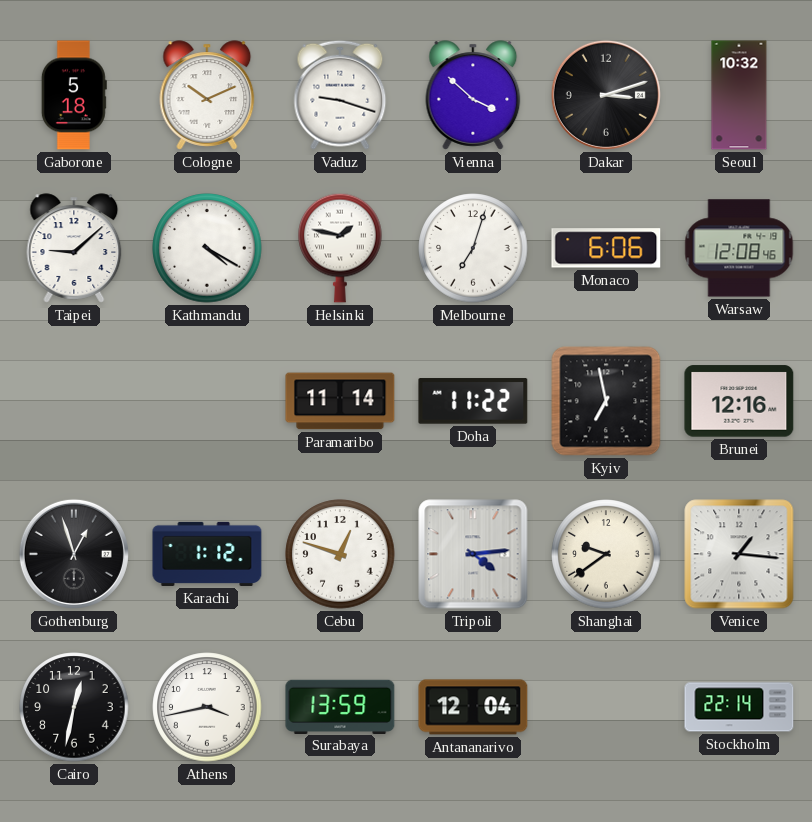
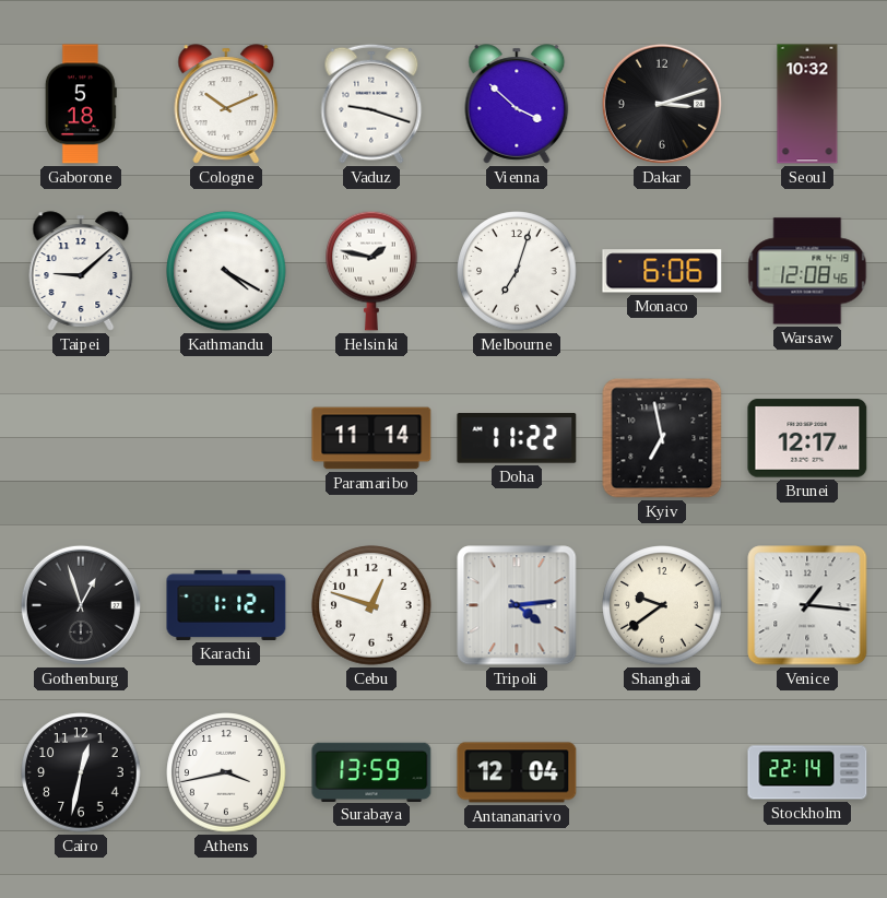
Brunei: 12:16 -> 12:17 (807, 438)
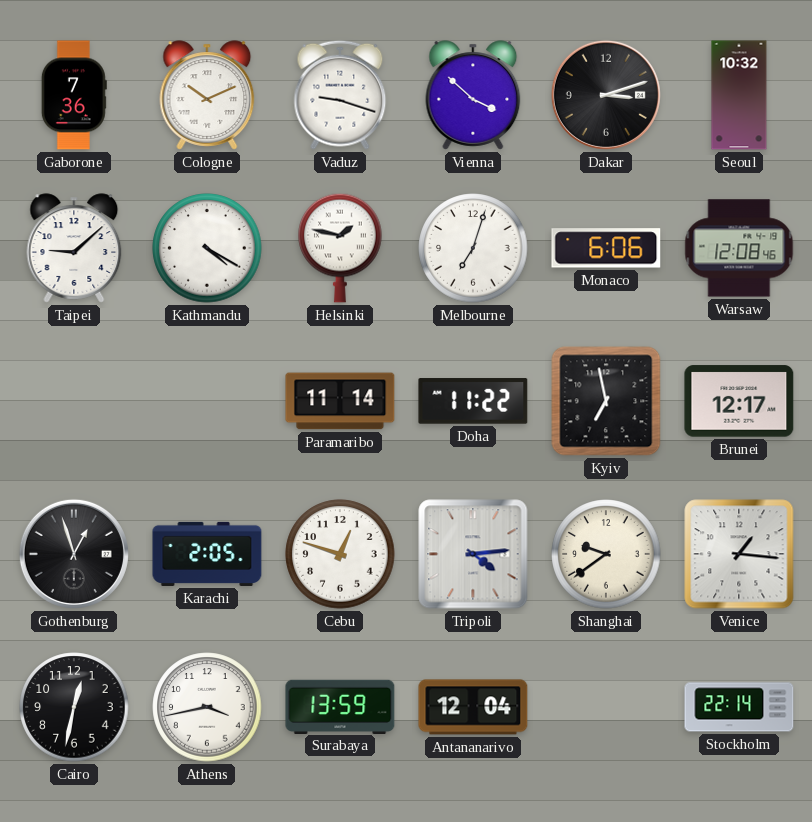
Gaborone: 5:18 -> 7:36 (74, 95)
Karachi: 1:12 -> 2:05 (207, 554)
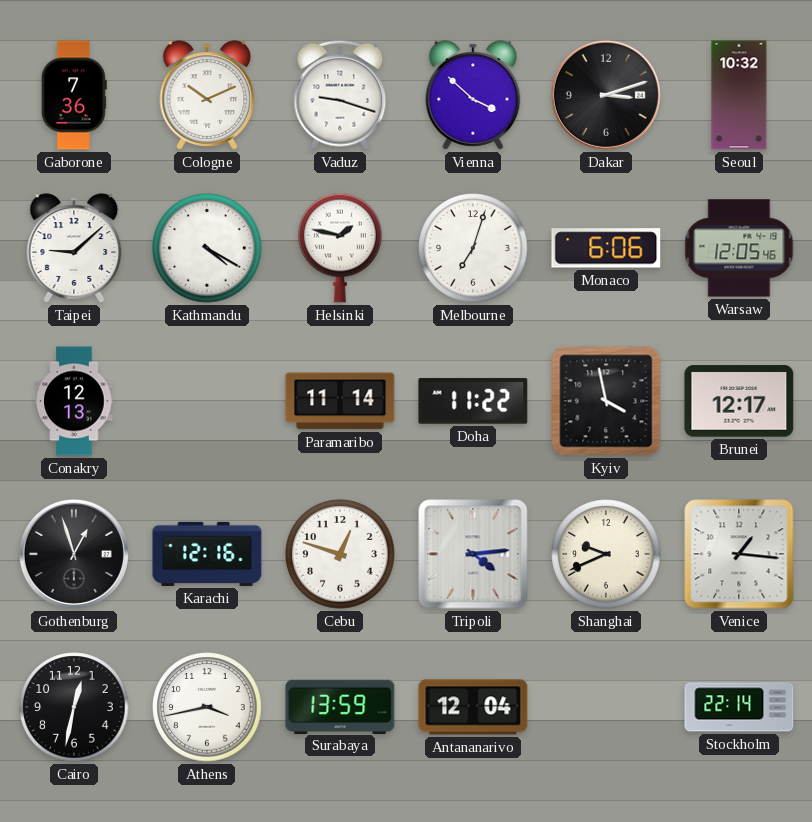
Warsaw: 12:08 -> 12:05 (739, 248)
Conakry: none -> 12:13 (74, 401)
Kyiv: 6:58 -> 3:58 (606, 401)
Karachi: 2:05 -> 12:16 (207, 554)
Shanghai: 9:39 -> 9:41 (606, 554)
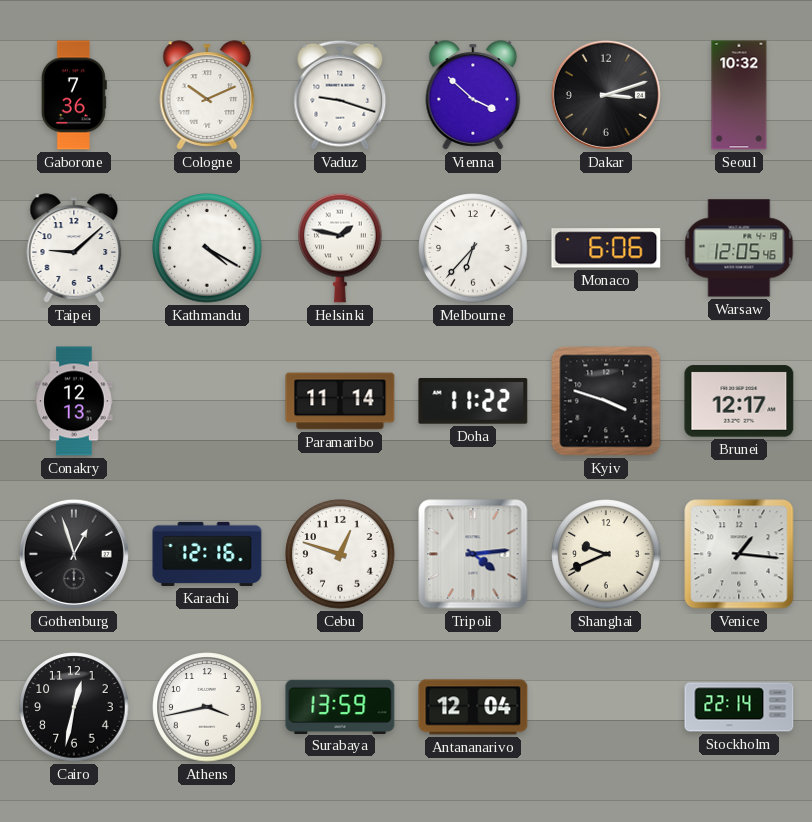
Melbourne: 7:03 -> 6:37 (473, 248)
Kyiv: 3:58 -> 3:48 (606, 401)
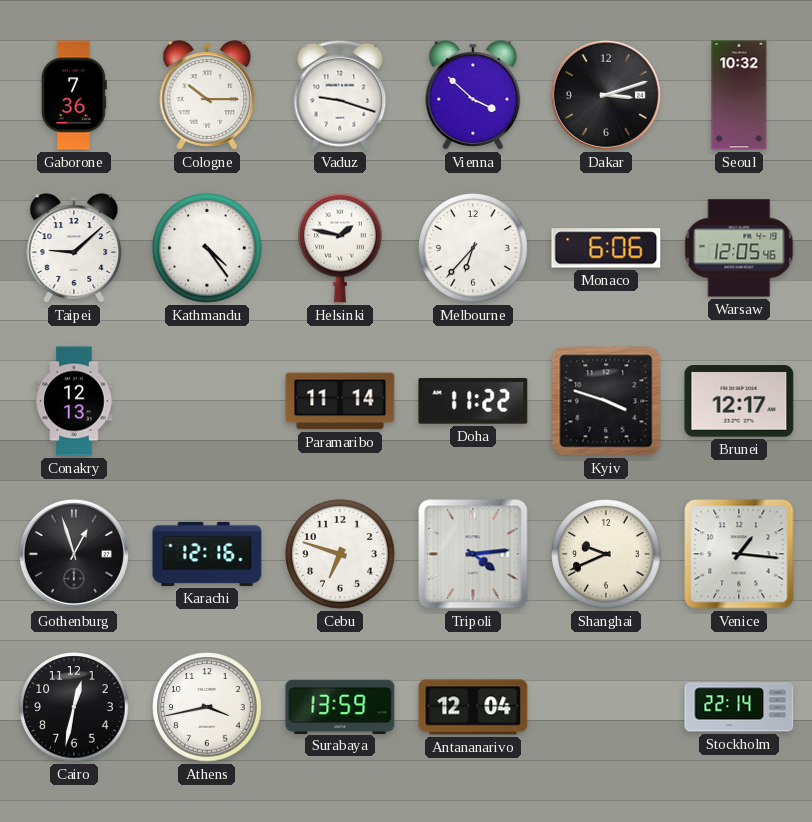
Cologne: 10:11 -> 10:15 (207, 95)
Kathmandu: 4:20 -> 4:24 (207, 248)
Cebu: 12:48 -> 6:48 (340, 554)
